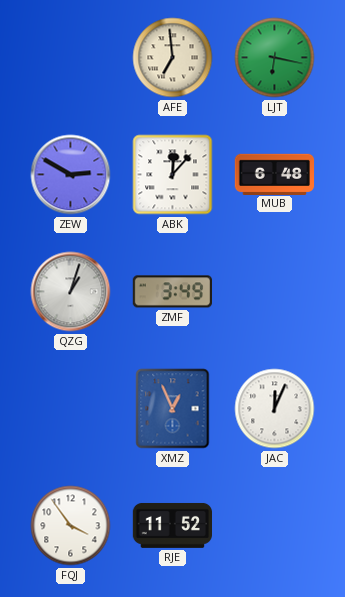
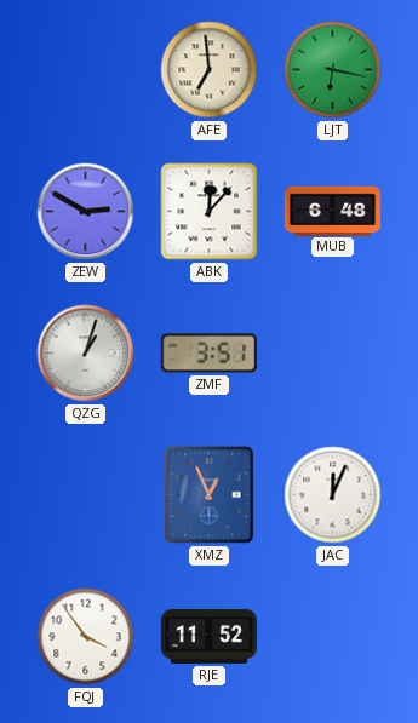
ZMF: 3:49 -> 3:51 (208, 354)
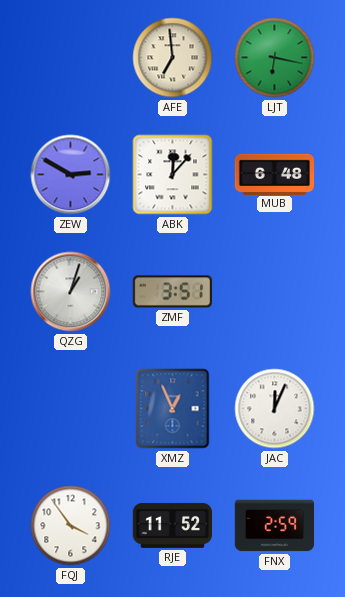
FNX: none -> 2:59 (275, 526)
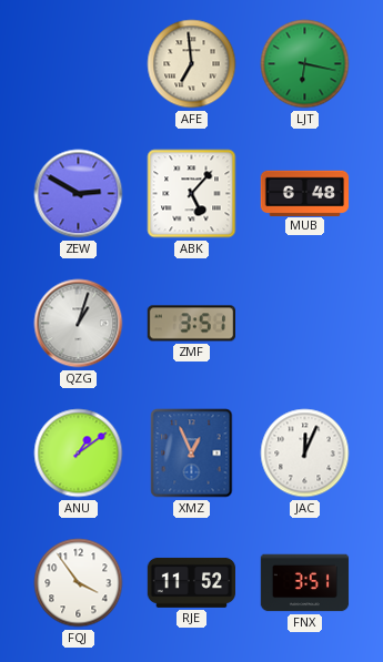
ABK: 12:07 -> 5:07 (192, 194)
ANU: none -> 1:09 (79, 454)
FNX: 2:59 -> 3:51 (305, 583)
